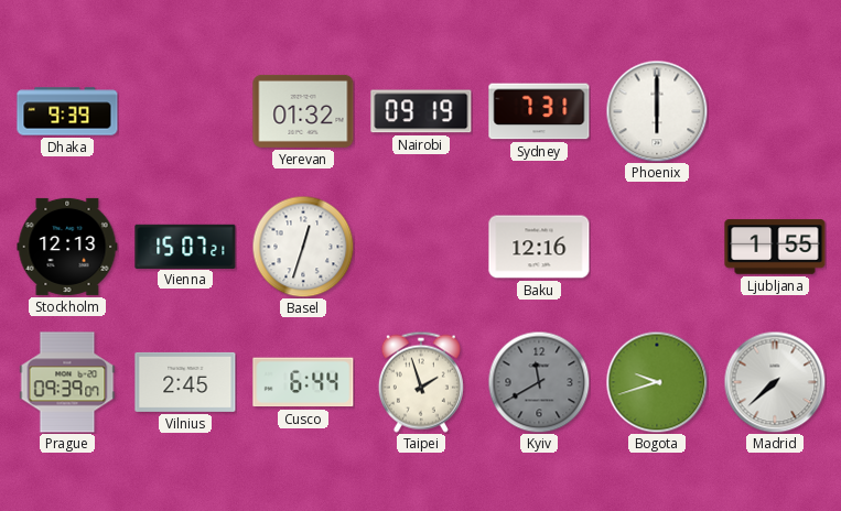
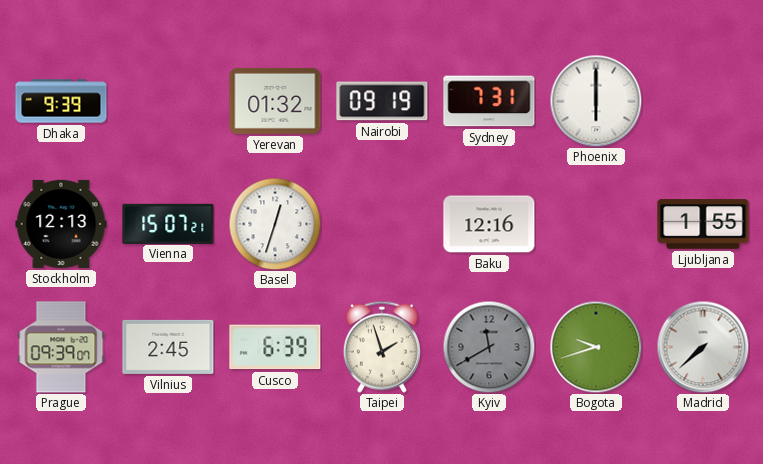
Cusco: 6:44 -> 6:39 (275, 347)
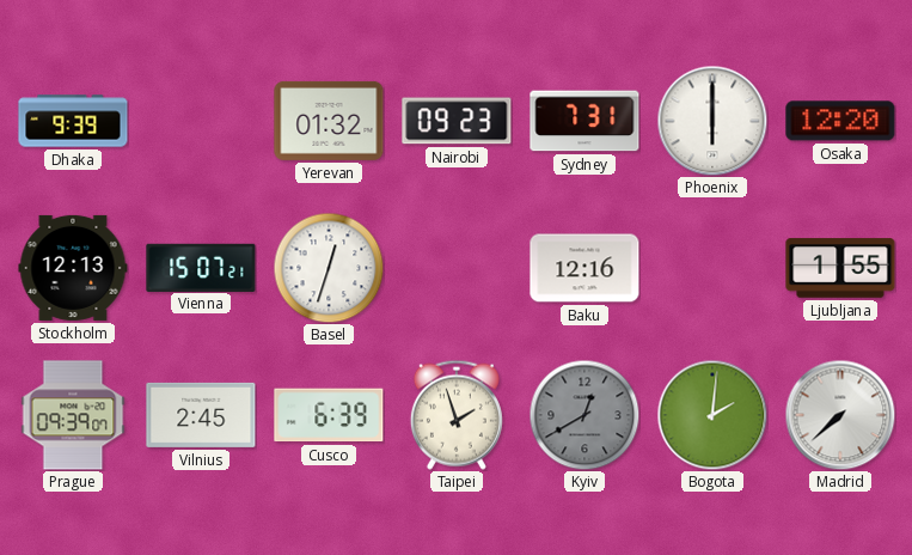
Nairobi: 09:19 -> 09:23 (457, 121)
Osaka: none -> 12:20 (840, 121)
Kyiv: 11:40 -> 12:40 (584, 415)
Bogota: 9:42 -> 2:01 (712, 415)
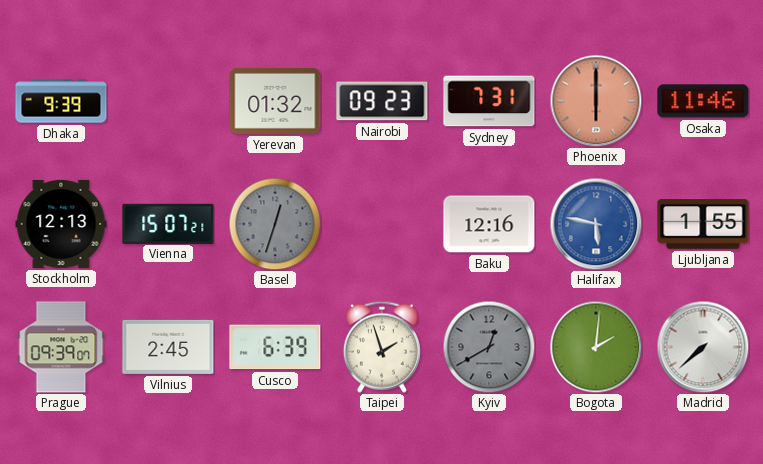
Phoenix dial: white -> salmon (596, 101)
Osaka: 12:20 -> 11:46 (703, 101)
Basel dial: white -> grey (275, 224)
Halifax: none -> 5:47 (596, 224)
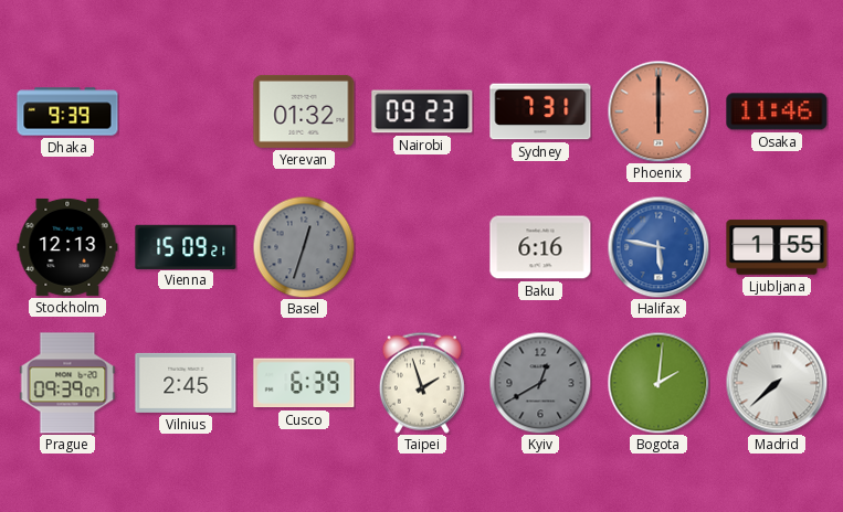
Vienna: 15:07 -> 15:09 (186, 246)
Baku: 12:16 -> 6:16 (540, 247)
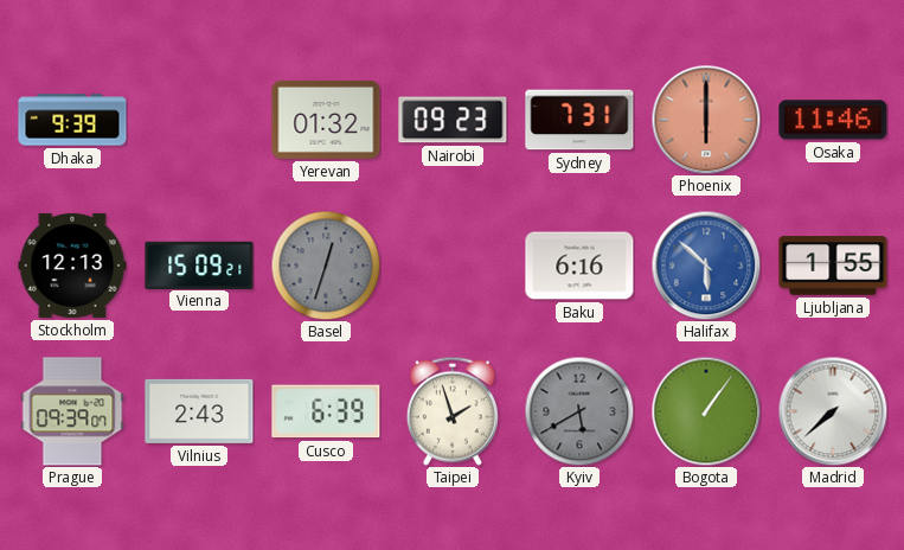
Halifax: 5:47 -> 5:52 (706, 266)
Vilnius: 2:45 -> 2:43 (199, 411)
Kyiv: 12:40 -> 5:40 (579, 411)
Bogota: 2:01 -> 1:06 (706, 411)
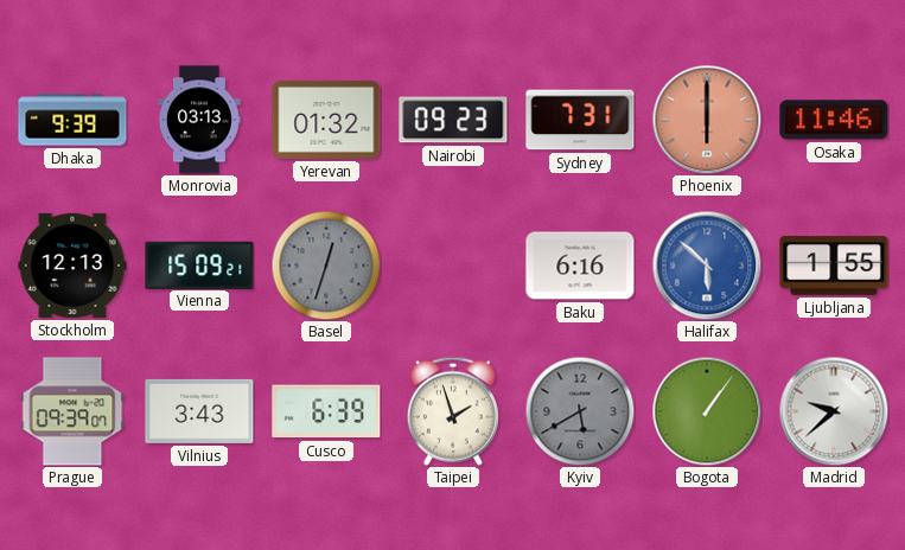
Monrovia: none -> 03:13 (199, 120)
Vilnius: 2:43 -> 3:43 (199, 411)
Madrid: 7:38 -> 9:38 (834, 411)
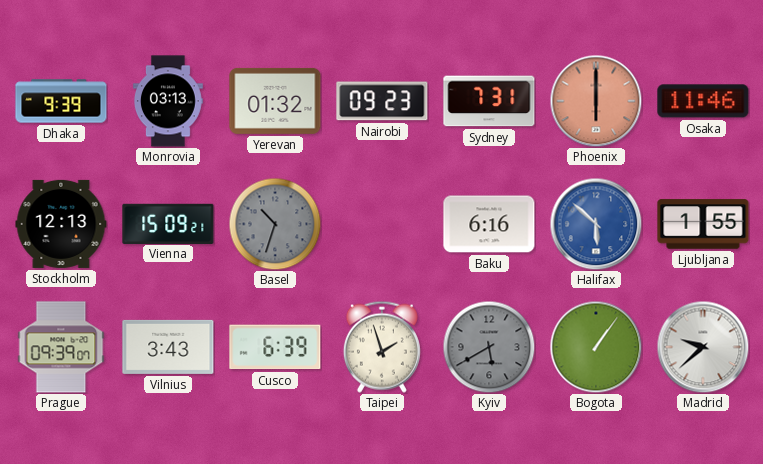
Basel: 12:33 -> 10:33 (275, 224)
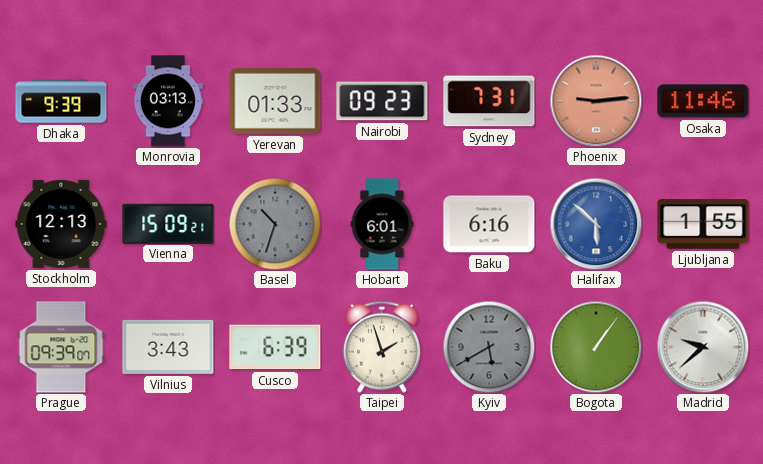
Yerevan: 01:32 -> 01:33 (275, 101)
Phoenix: 6:00 -> 9:14 (596, 101)
Hobart: none -> 6:01 (382, 224)
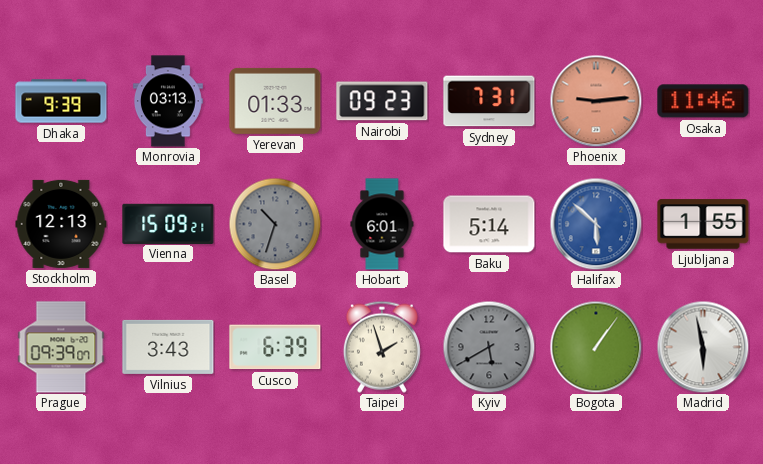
Baku: 6:16 -> 5:14 (489, 224)
Madrid: 9:38 -> 5:58 (703, 347)
